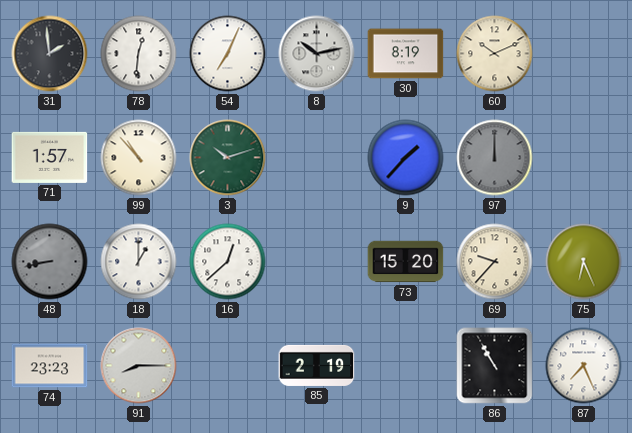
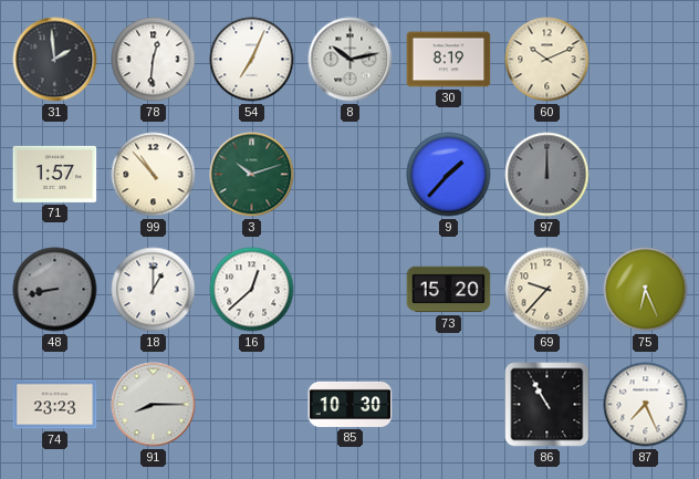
85: 2:19 -> 10:30 (351, 404)
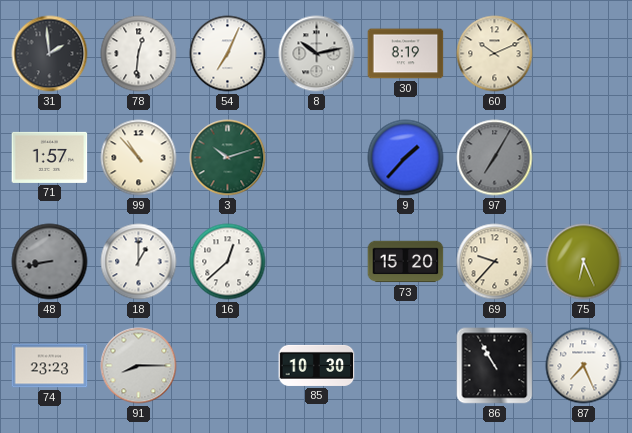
97: 12:00 -> 7:05 (495, 158)
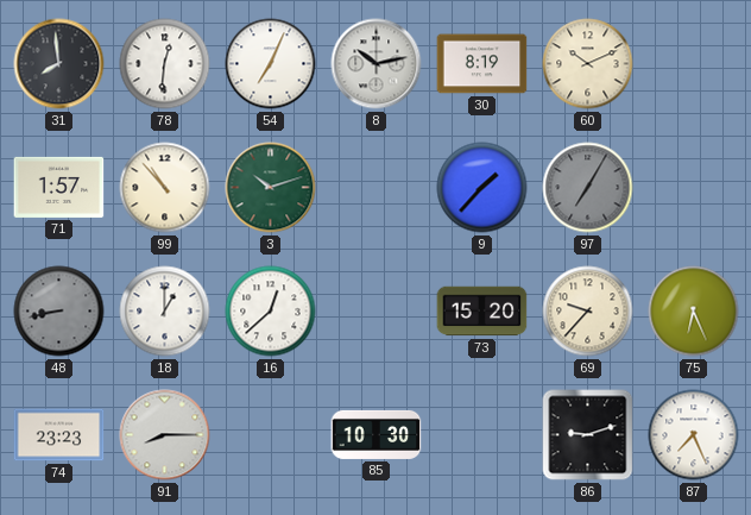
31: 1:59 -> 7:59 (59, 64)
86: 10:55 -> 9:12 (588, 435)
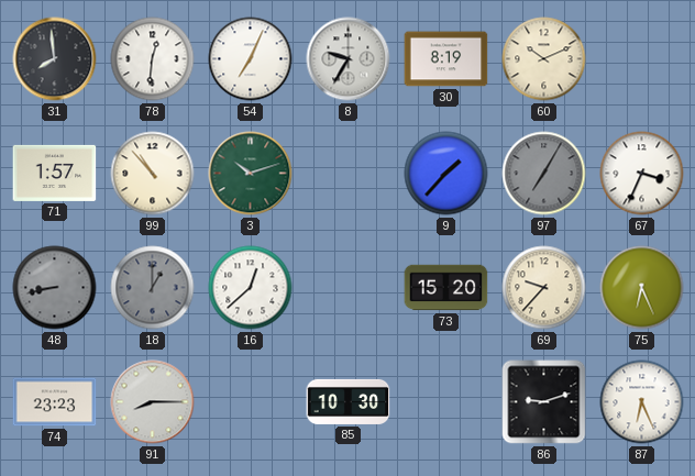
8: 10:13 -> 9:35 (349, 59)
67: none -> 3:34 (642, 174)
18 dial: white -> grey (153, 288)
87: 7:26 -> 6:26 (642, 402)
